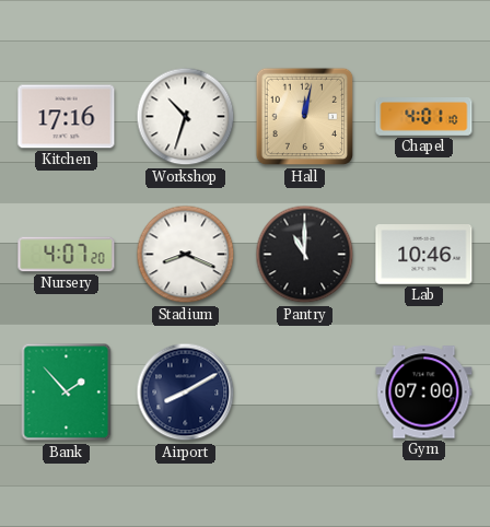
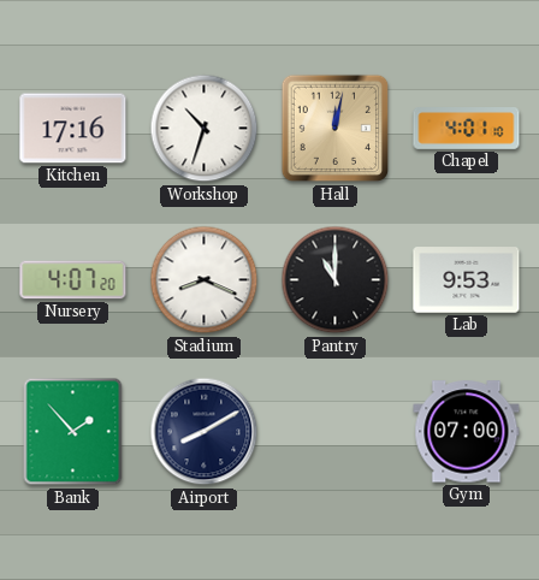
Lab: 10:46 -> 9:53 (467, 280)
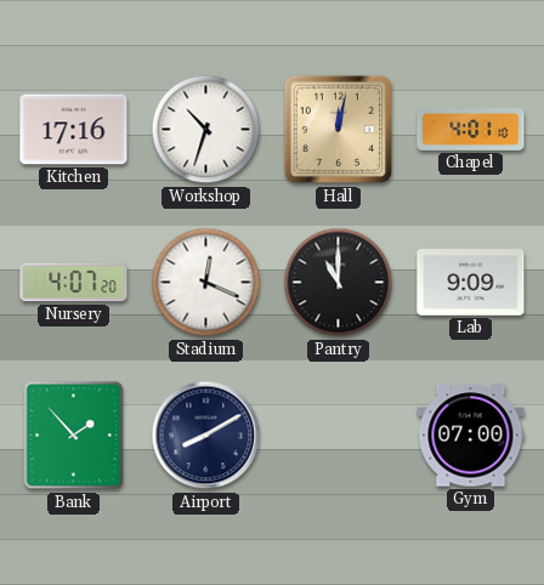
Stadium: 8:19 -> 12:19 (206, 283)
Lab: 9:53 -> 9:09 (471, 283)
